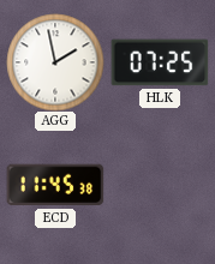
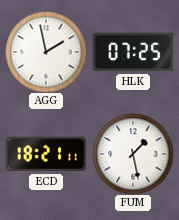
ECD: 11:45 -> 18:21 (46, 154)
FUM: none -> 1:28 (133, 154)
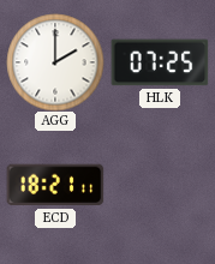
AGG: 1:58 -> 2:00 (55, 62)
FUM: 1:28 -> none (133, 154)
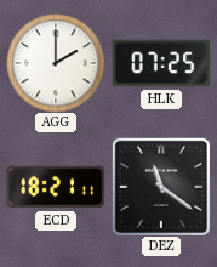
DEZ: none -> 11:21 (161, 187)
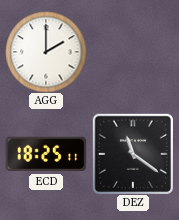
HLK: 07:25 -> none (161, 63)
ECD: 18:21 -> 18:25 (46, 154)
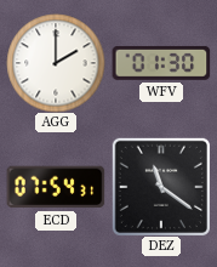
WFV: none -> 01:30 (161, 63)
ECD: 18:25 -> 07:54 (56, 187)
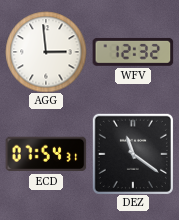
AGG: 2:00 -> 2:59 (46, 52)
WFV: 01:30 -> 12:32 (133, 52)
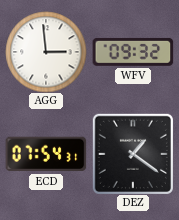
WFV: 12:32 -> 09:32 (133, 52)
DEZ: 11:21 -> 1:21 (133, 154)
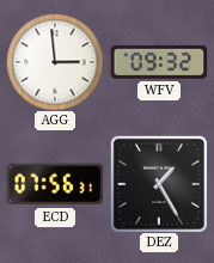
ECD: 07:54 -> 07:56 (55, 184)
DEZ: 1:21 -> 1:25 (159, 184)
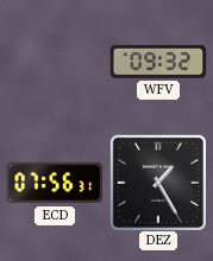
AGG: 2:59 -> none (55, 62)
